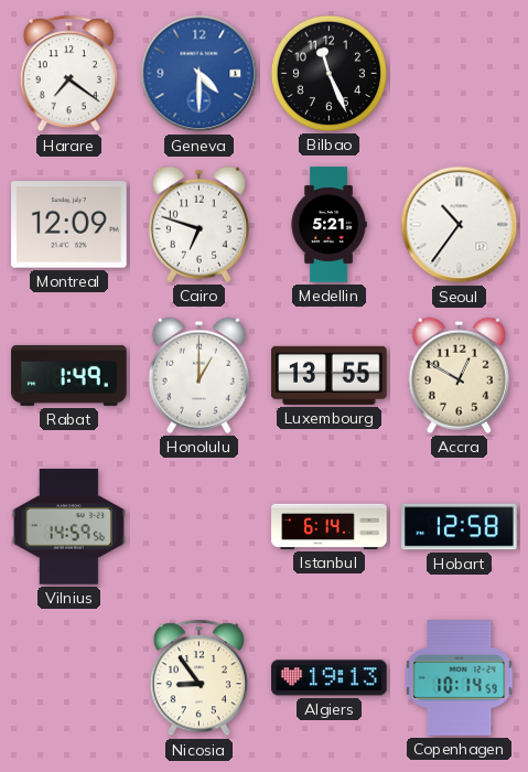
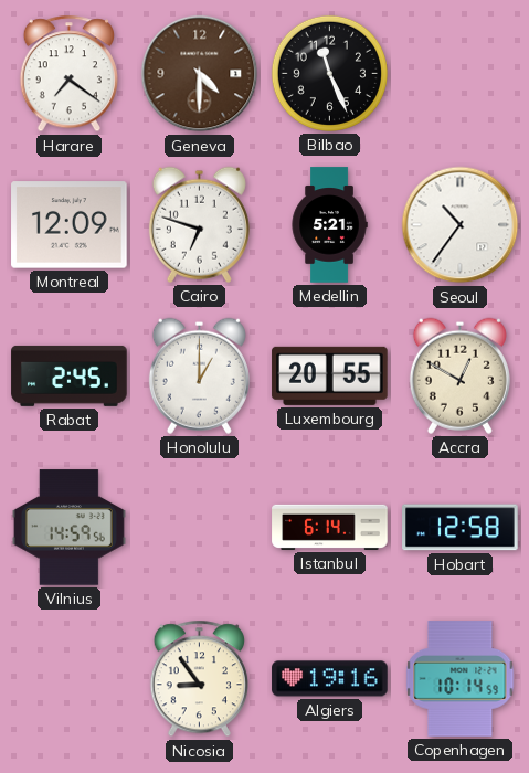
Geneva dial: blue -> brown (200, 74)
Rabat: 1:49 -> 2:45 (70, 375)
Luxembourg: 13:55 -> 20:55 (330, 375)
Algiers: 19:13 -> 19:16 (330, 679)
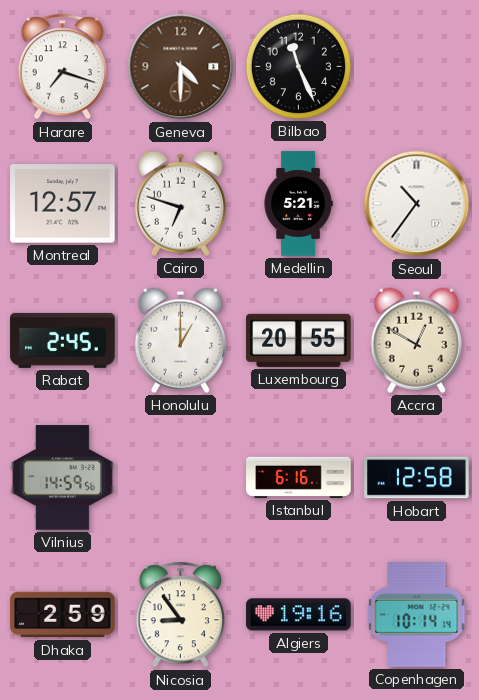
Harare: 7:21 -> 7:18 (62, 67)
Montreal: 12:09 -> 12:57 (63, 204)
Istanbul: 6:14 -> 6:16 (299, 477)
Dhaka: none -> 2:59 (63, 615)
Copenhagen: 10:14:59 -> 10:14:14 (417, 615)
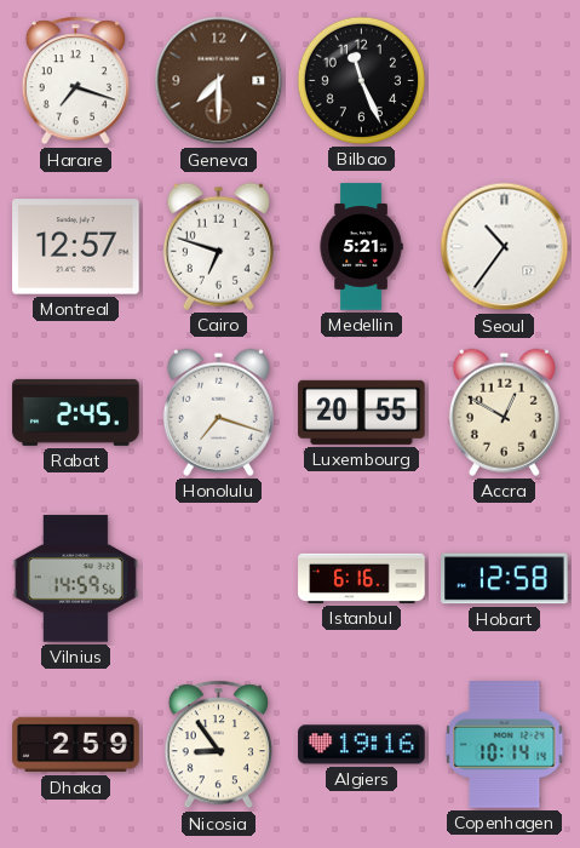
Geneva: 4:30 -> 7:30 (219, 81)
Honolulu: 1:00 -> 7:18 (218, 412)
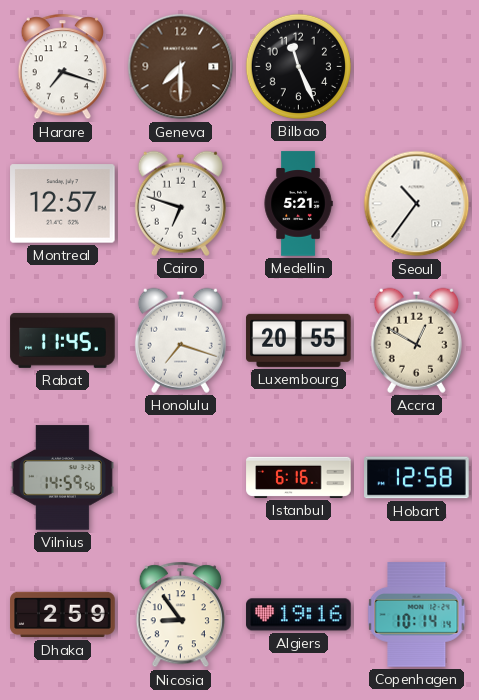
Rabat: 2:45 -> 11:45 (63, 340)
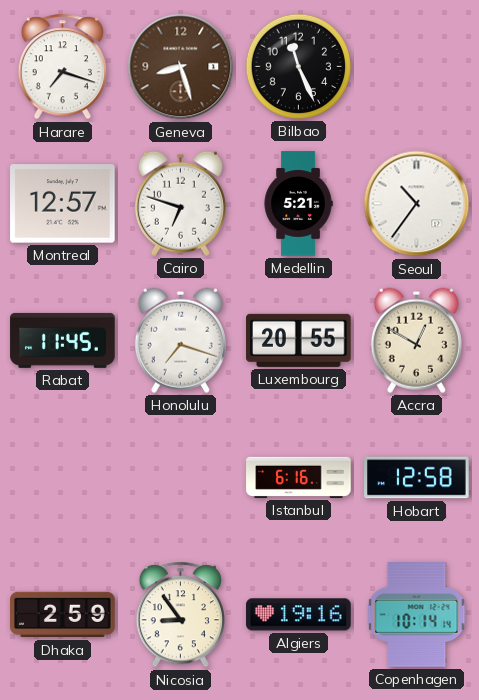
Geneva: 7:30 -> 8:27 (181, 67)
Vilnius: 14:59 -> none (62, 478)
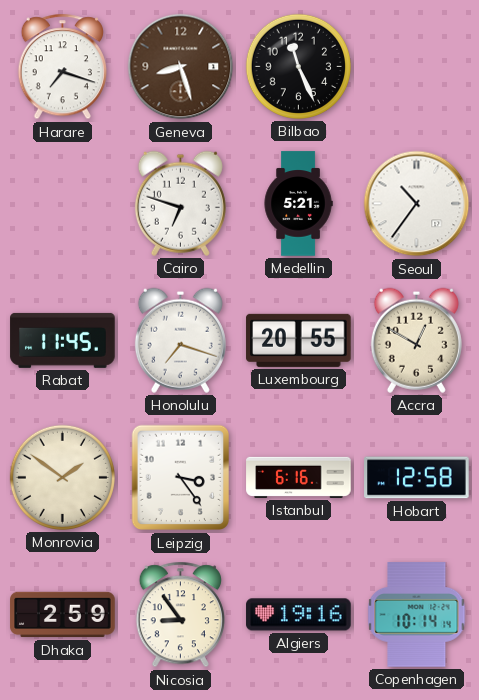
Montreal: 12:57 -> none (63, 204)
Monrovia: none -> 1:51 (62, 477)
Leipzig: none -> 3:24 (180, 478)
